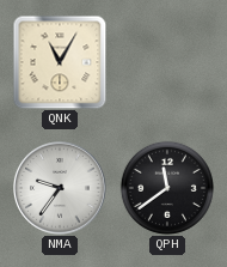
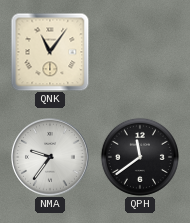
QNK: 11:05 -> 11:06 (50, 52)
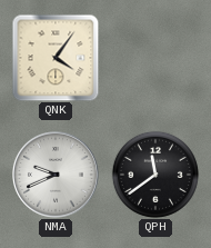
QNK: 11:06 -> 4:06 (56, 58)
NMA: 9:36 -> 9:41 (57, 176)
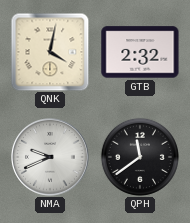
QNK: 4:06 -> 4:02 (50, 52)
GTB: none -> 2:32 (140, 52)
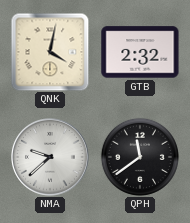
NMA: 9:41 -> 9:38 (51, 158)
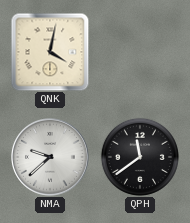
GTB: 2:32 -> none (140, 52)
